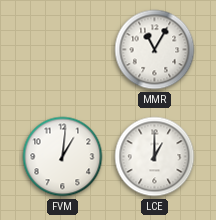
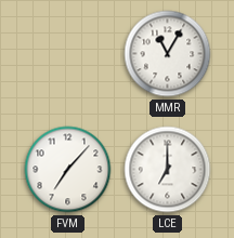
FVM: 1:01 -> 7:07 (68, 170)
LCE: 1:00 -> 7:00 (168, 170)
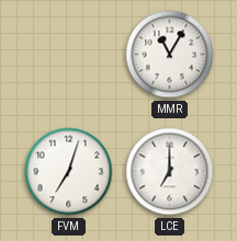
FVM: 7:07 -> 7:03 (69, 172)
